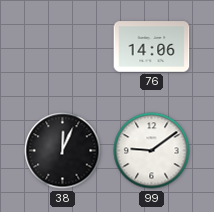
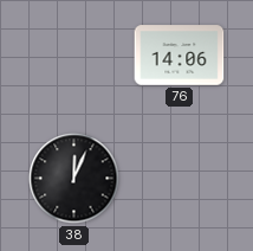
99: 9:09 -> none (152, 151)
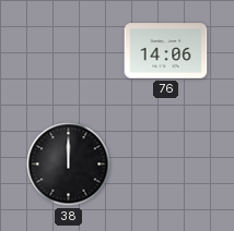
38: 12:04 -> 12:00 (69, 165)
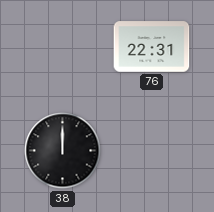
76: 14:06 -> 22:31 (152, 47)
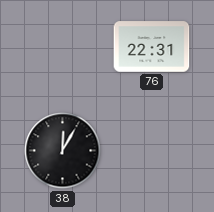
38: 12:00 -> 12:05 (63, 151)
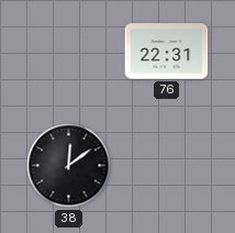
38: 12:05 -> 12:09 (69, 166)
